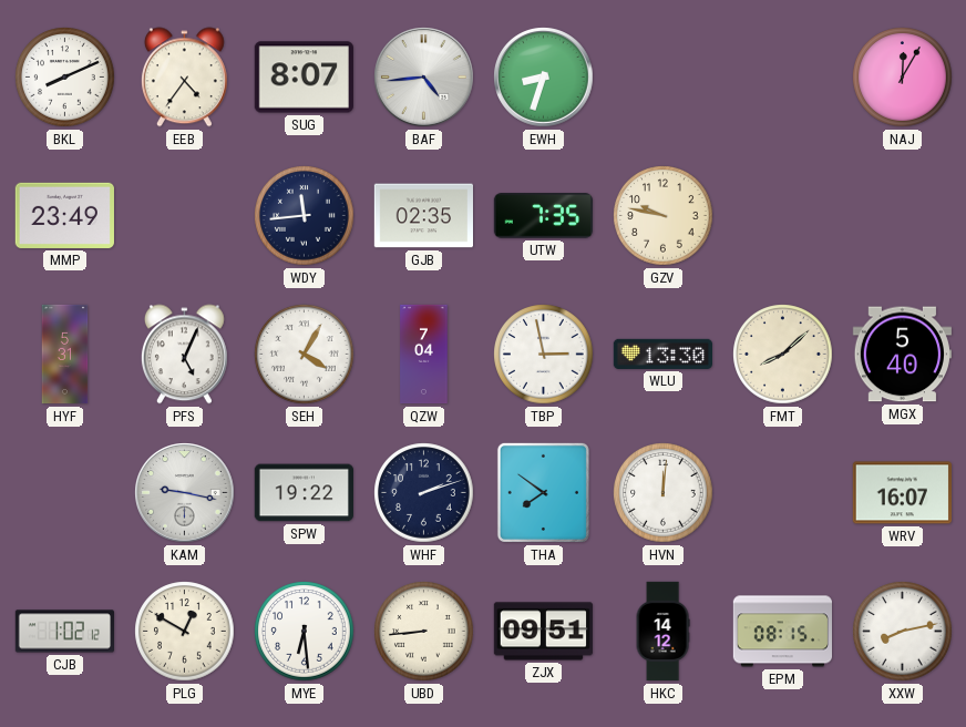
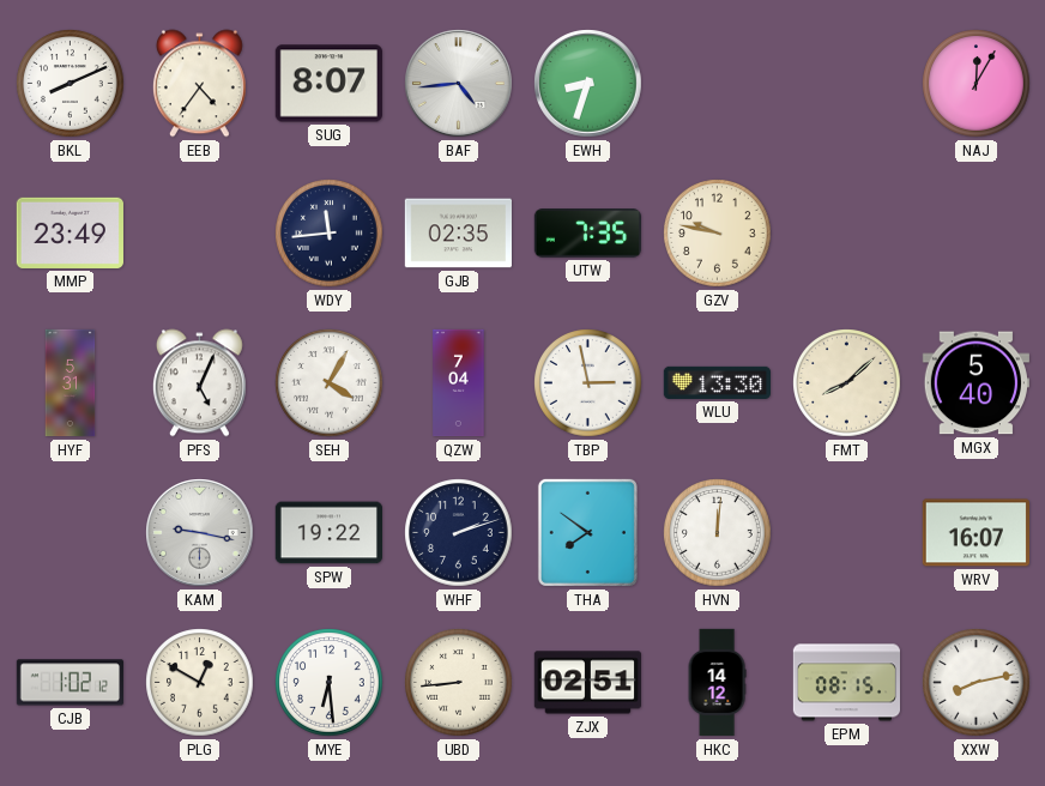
ZJX: 09:51 -> 02:51 (587, 683)
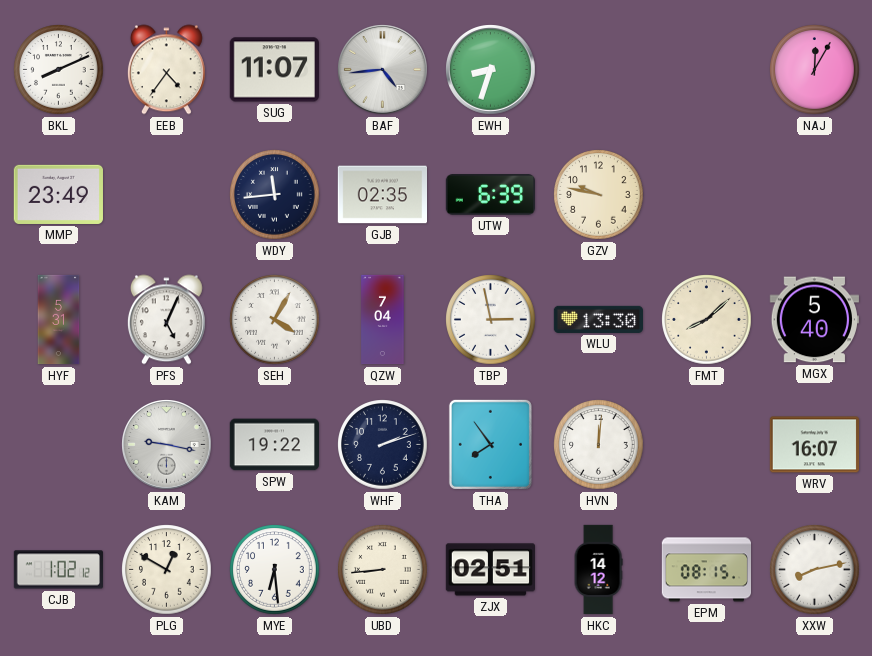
SUG: 8:07 -> 11:07 (274, 70)
UTW: 7:35 -> 6:39 (490, 195)
THA: 7:51 -> 7:54 (490, 444)
